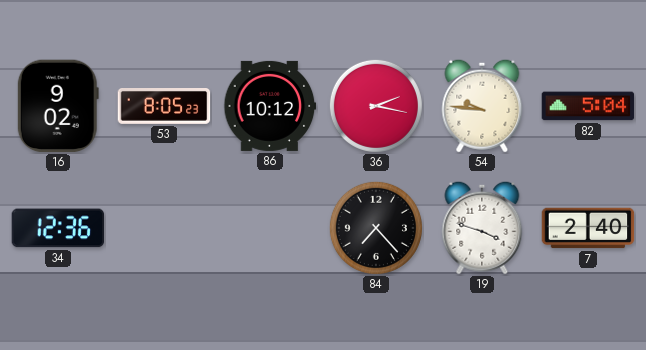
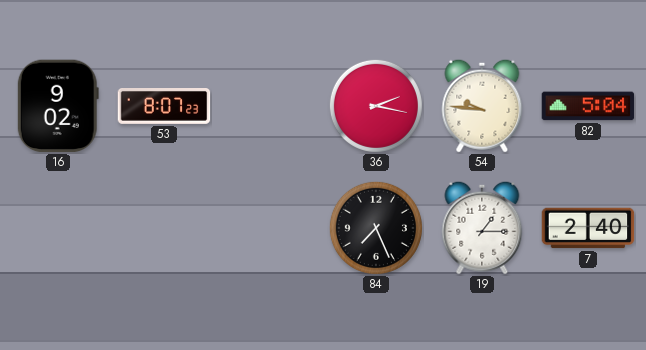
53: 8:05 -> 8:07 (164, 107)
86: 10:12 -> none (270, 106)
34: 12:36 -> none (58, 228)
84: 7:23 -> 7:26 (376, 228)
19: 3:48 -> 1:15 (482, 228)
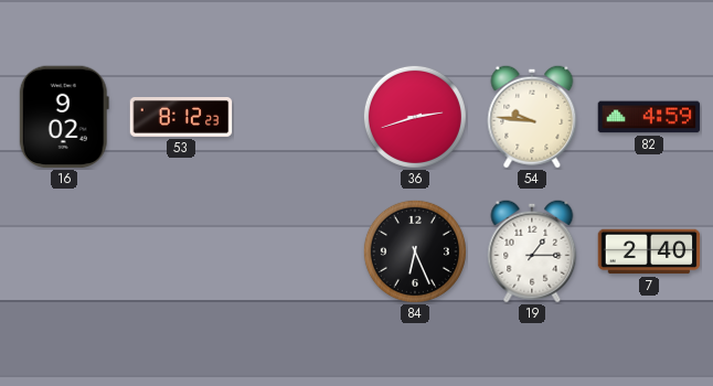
53: 8:07 -> 8:12 (181, 118)
36: 2:17 -> 2:42 (415, 117)
82: 5:04 -> 4:59 (649, 117)
84: 7:26 -> 6:26 (415, 251)
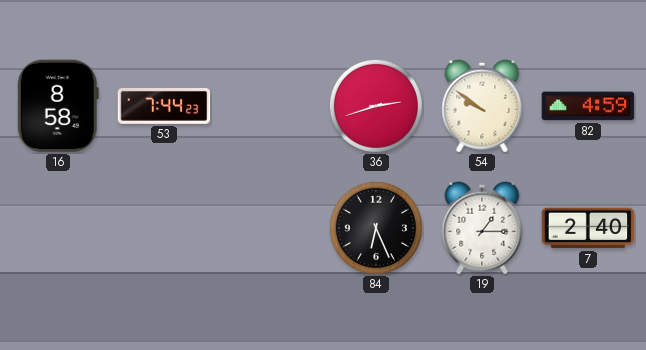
16: 9:02 -> 8:58 (58, 106)
53: 8:12 -> 7:44 (164, 107)
54: 9:46 -> 9:51 (482, 106)
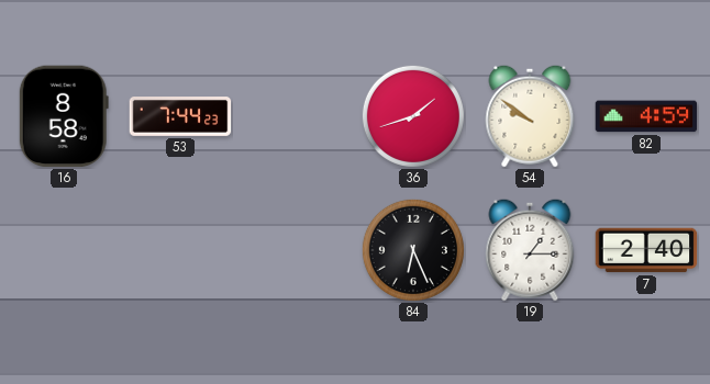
36: 2:42 -> 1:42 (413, 116)
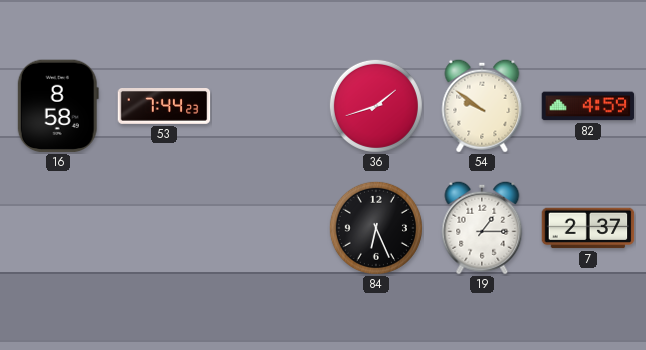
7: 2:40 -> 2:37 (588, 228)
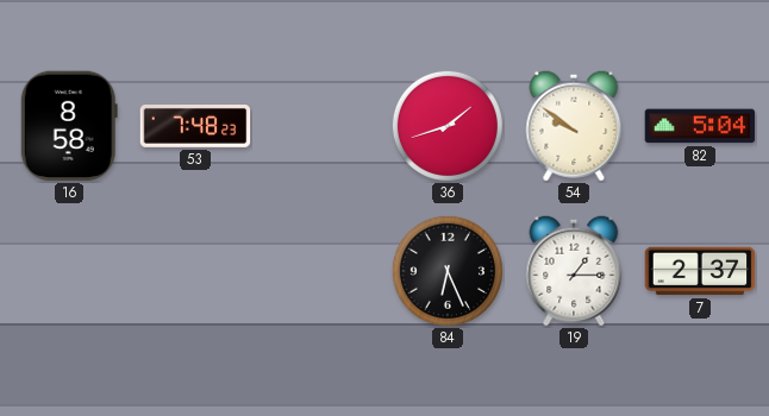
53: 7:44 -> 7:48 (195, 127)
82: 4:59 -> 5:04 (700, 126)
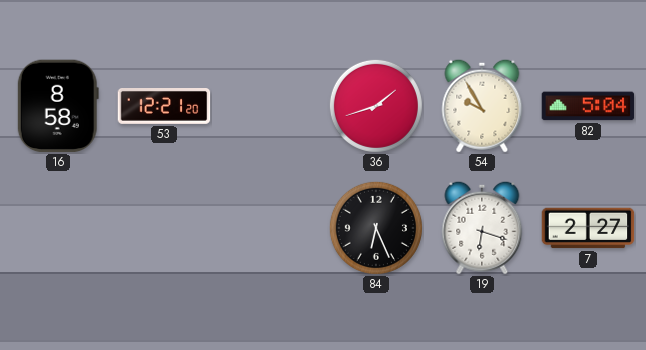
53: 7:48 -> 12:21 (164, 107)
54: 9:51 -> 9:55 (482, 106)
19: 1:15 -> 6:18 (482, 228)
7: 2:37 -> 2:27 (588, 228)
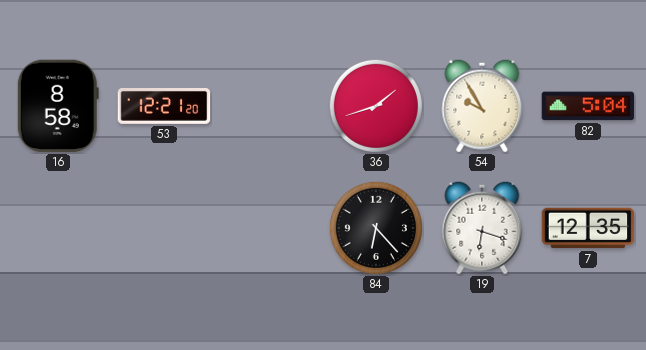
84: 6:26 -> 6:23 (376, 228)
7: 2:27 -> 12:35 (588, 228)
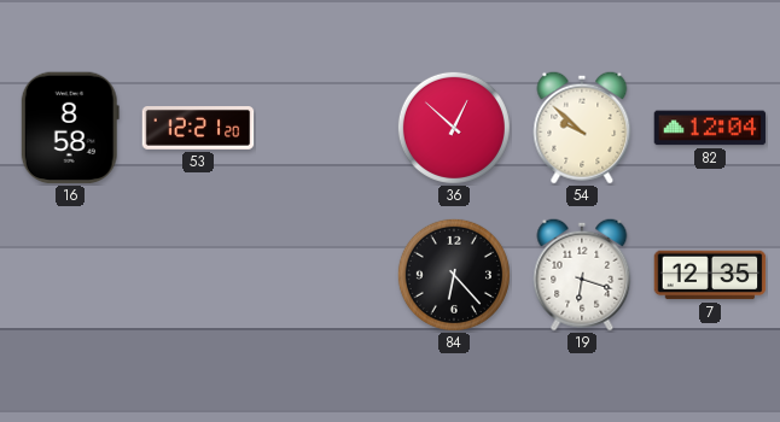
36: 1:42 -> 12:52 (454, 128)
54: 9:55 -> 9:52 (582, 128)
82: 5:04 -> 12:04 (710, 128)
